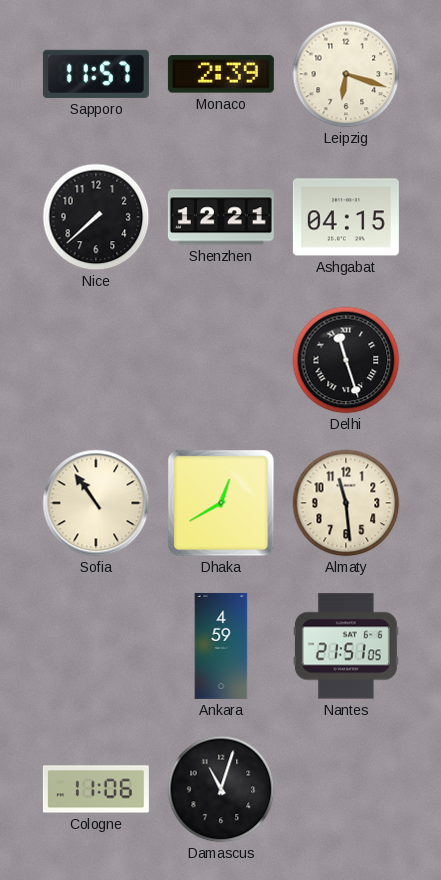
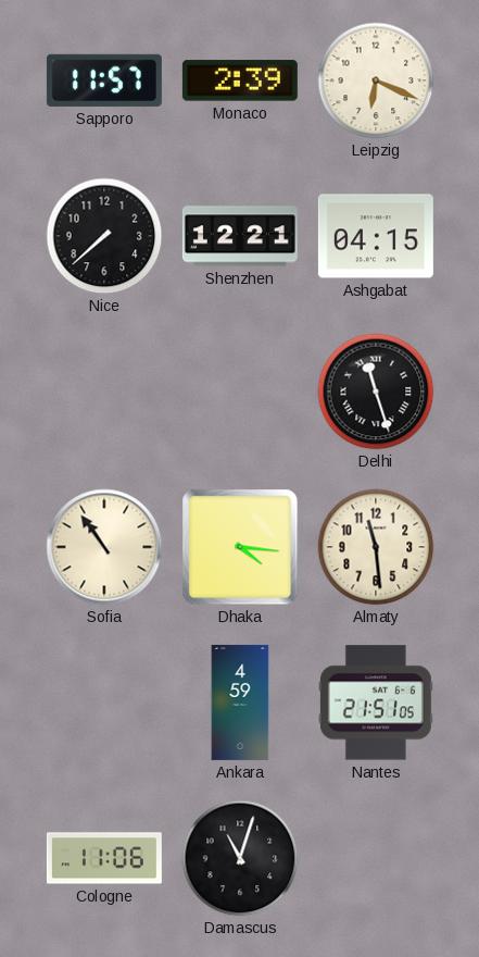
Leipzig: 6:18 -> 6:19 (376, 80)
Dhaka: 12:40 -> 4:16 (240, 547)
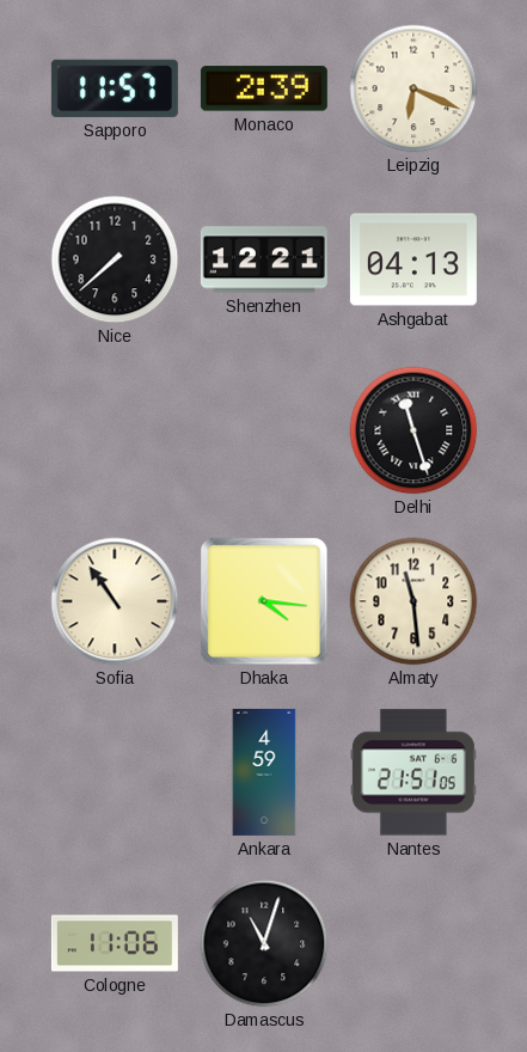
Ashgabat: 04:15 -> 04:13 (413, 259)
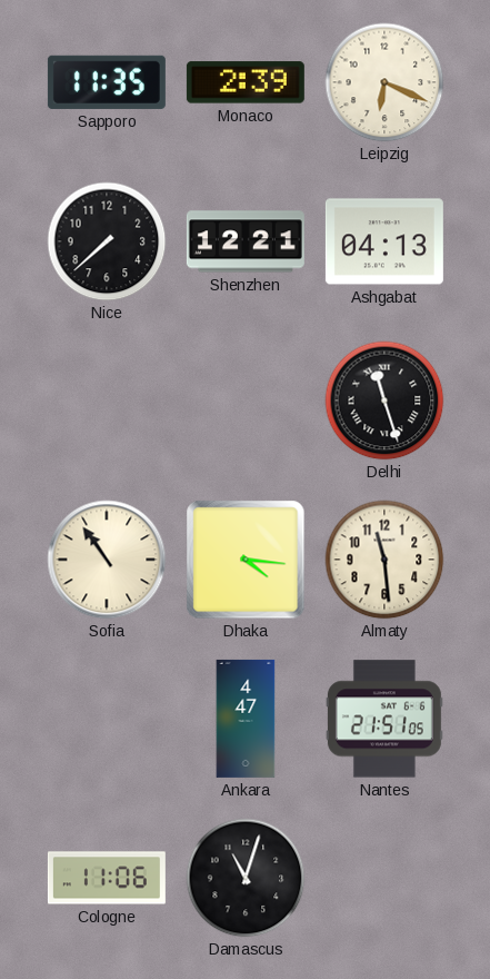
Sapporo: 11:57 -> 11:35 (107, 82)
Ankara: 4:59 -> 4:47 (246, 719)
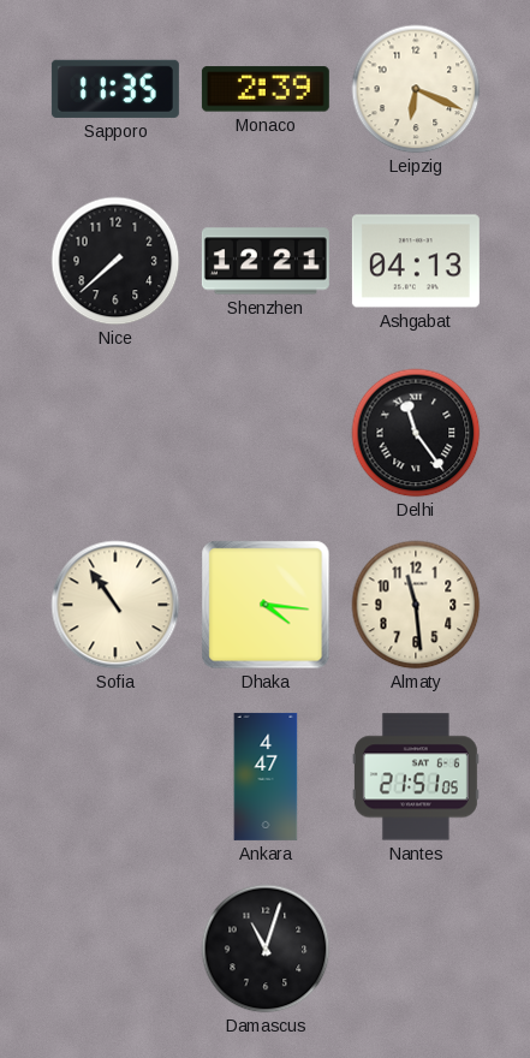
Delhi: 11:27 -> 11:24 (416, 433)
Cologne: 11:06 -> none (107, 878)
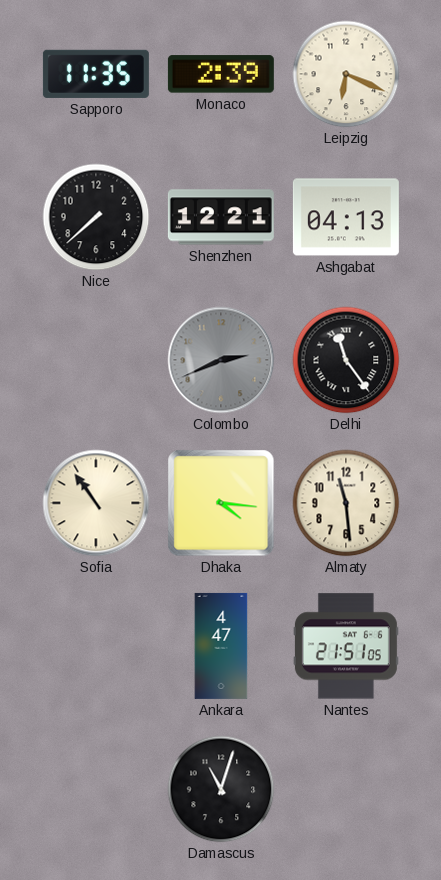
Colombo: none -> 2:41 (221, 360)
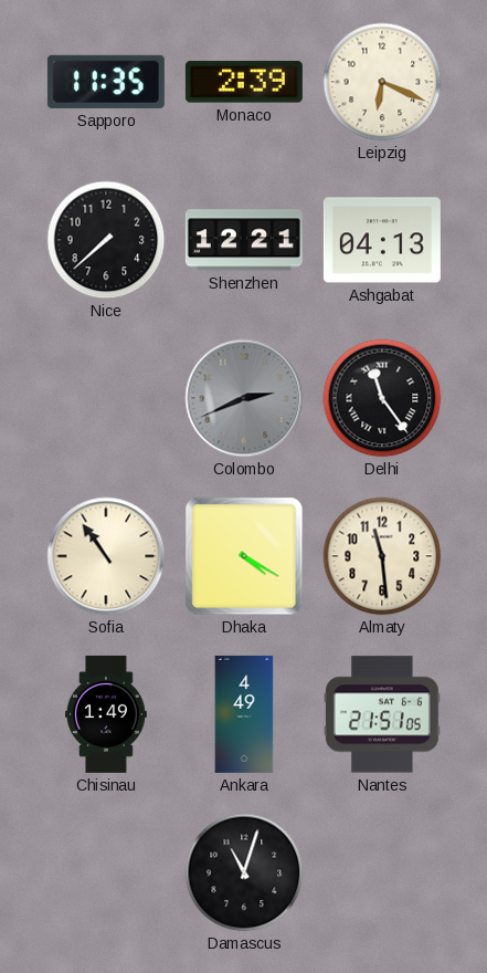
Dhaka: 4:16 -> 4:20 (244, 556)
Chisinau: none -> 1:49 (106, 714)
Ankara: 4:47 -> 4:49 (244, 714)
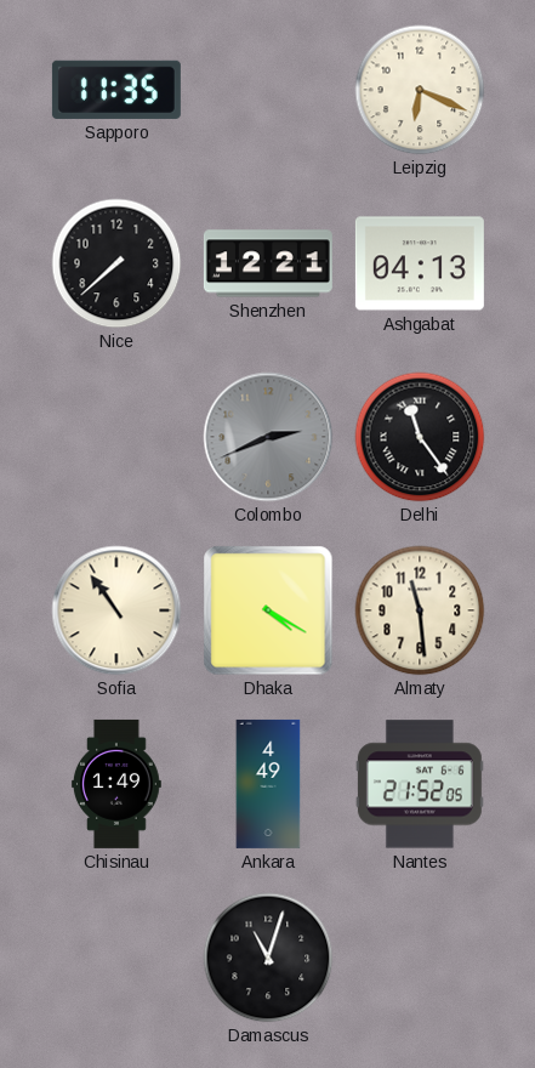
Monaco: 2:39 -> none (244, 82)
Nantes: 21:51 -> 21:52 (420, 784)
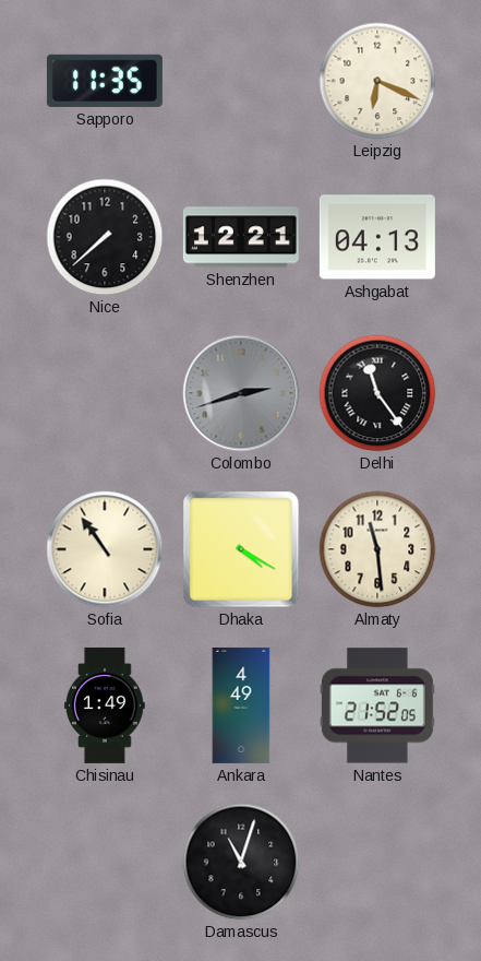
Colombo: 2:41 -> 2:42 (241, 393)
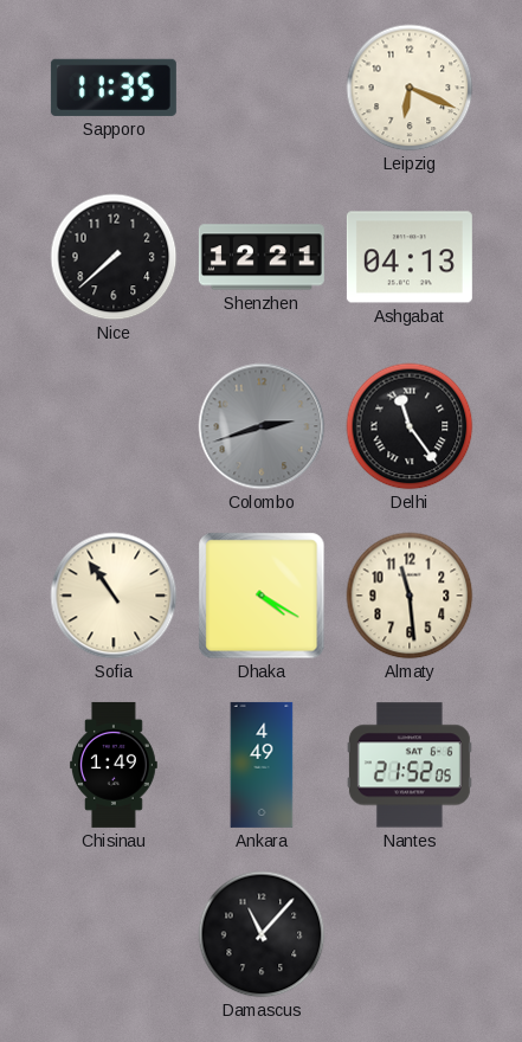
Damascus: 11:03 -> 11:07 (262, 934)
